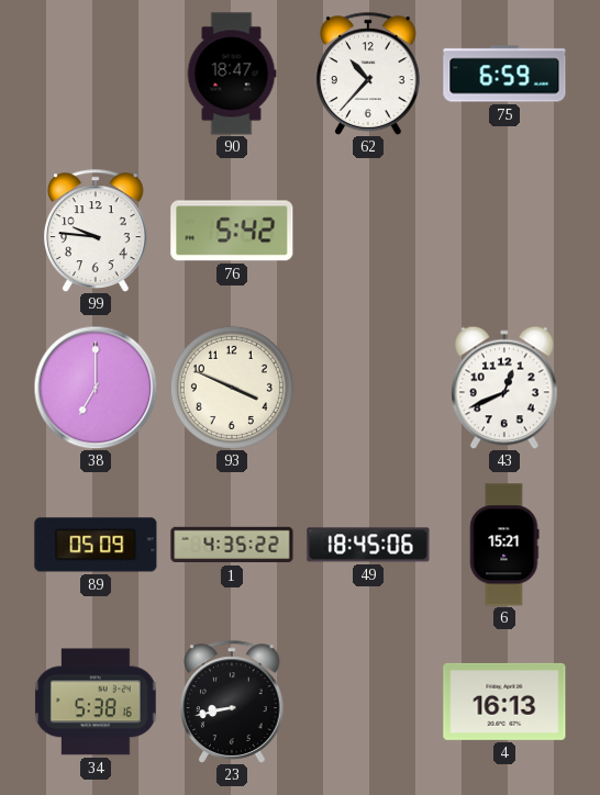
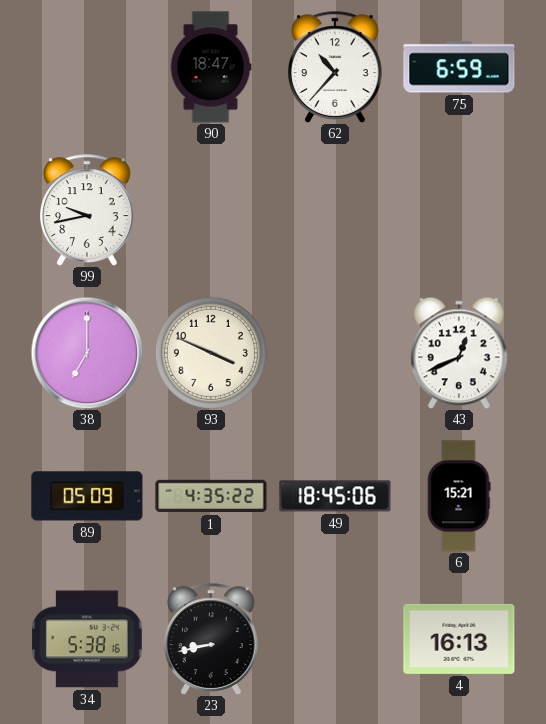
99: 9:46 -> 9:43 (88, 210)
76: 5:42 -> none (232, 231)
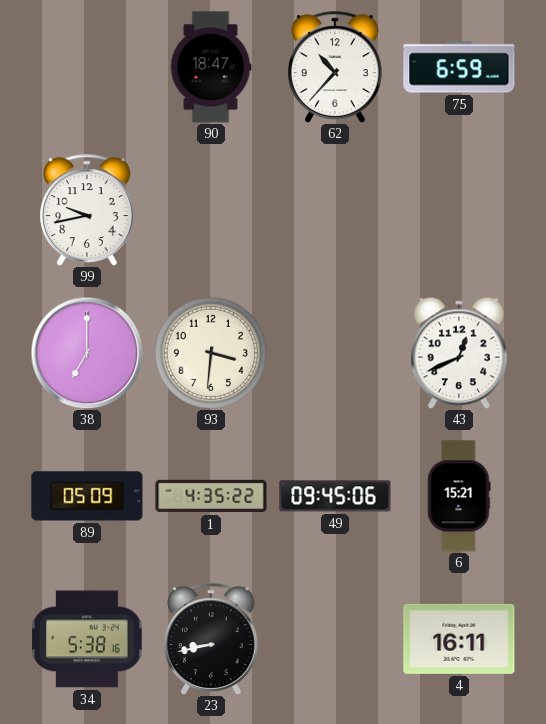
93: 3:49 -> 3:31 (211, 353)
49: 18:45 -> 09:45 (335, 496)
4: 16:13 -> 16:11 (459, 639)
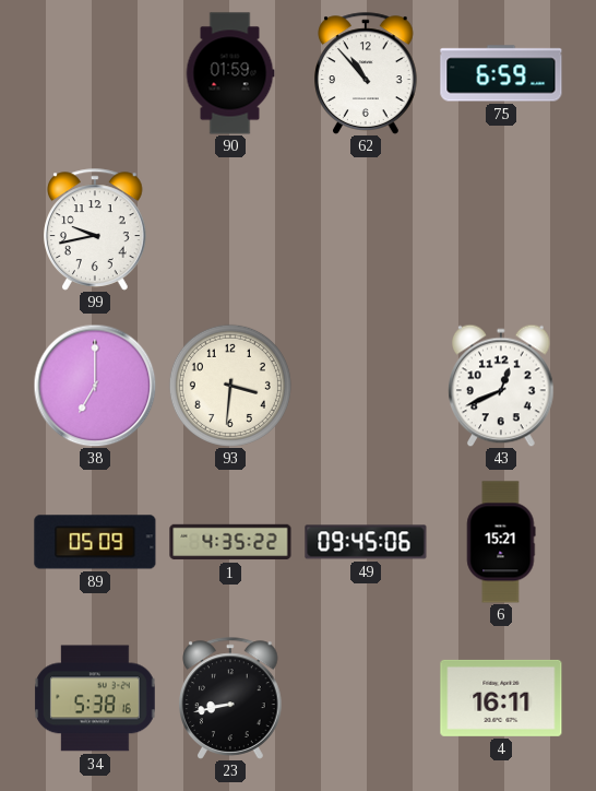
90: 18:47 -> 01:59 (230, 73)
62: 10:37 -> 10:53 (367, 73)
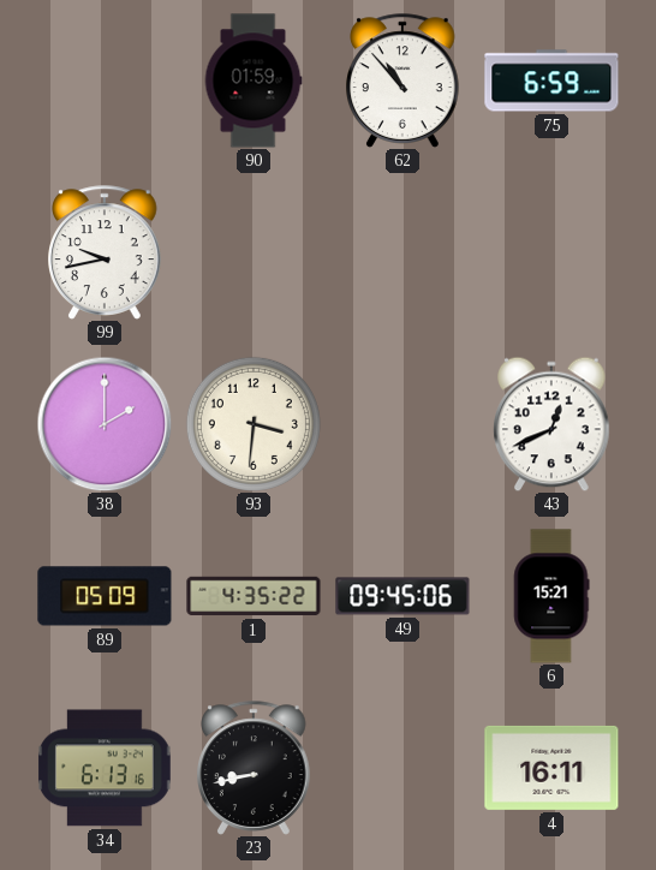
38: 7:00 -> 2:00 (105, 424)
34: 5:38 -> 6:13 (106, 768)
